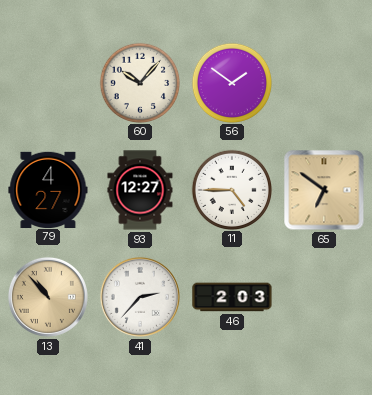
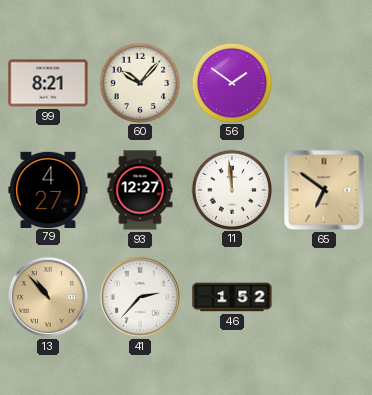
99: none -> 8:21 (48, 83)
11: 4:45 -> 11:59 (231, 189)
46: 2:03 -> 1:52 (232, 297)
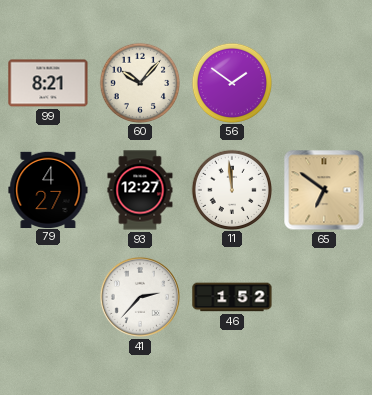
13: 10:53 -> none (48, 297)
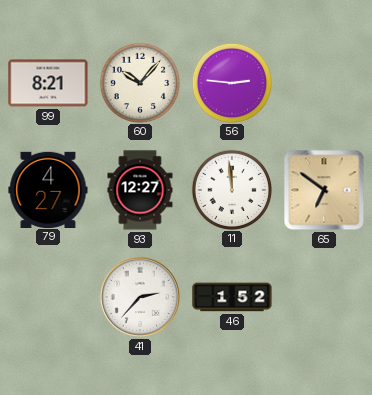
56: 1:51 -> 2:46 (231, 82)
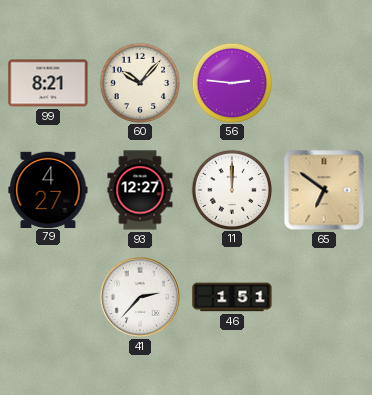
11: 11:59 -> 12:00 (231, 189)
46: 1:52 -> 1:51 (232, 297)
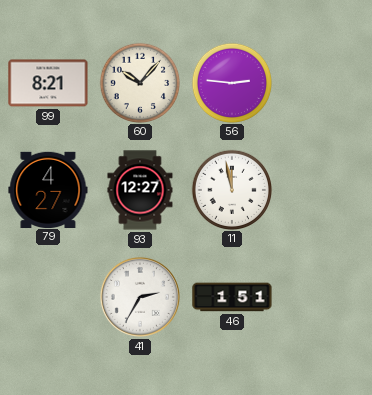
11: 12:00 -> 11:58 (231, 189)
65: 6:51 -> none (324, 190)
41: 2:37 -> 2:35 (140, 297)
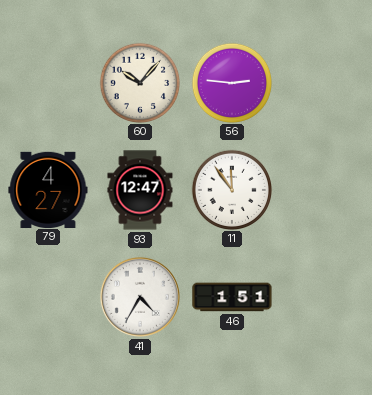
99: 8:21 -> none (48, 83)
93: 12:27 -> 12:47 (140, 190)
11: 11:58 -> 11:54 (231, 189)
41: 2:35 -> 4:35 (140, 297)
